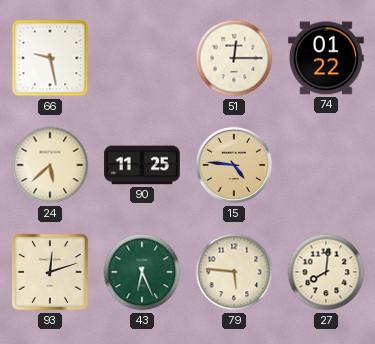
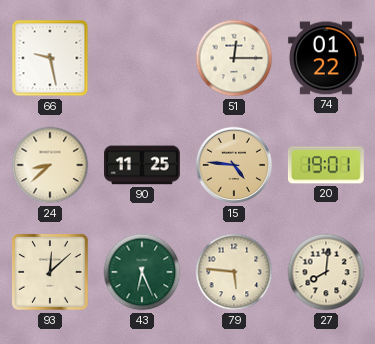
24: 5:38 -> 8:38 (50, 165)
20: none -> 19:01 (326, 165)
93: 12:12 -> 12:08 (50, 272)
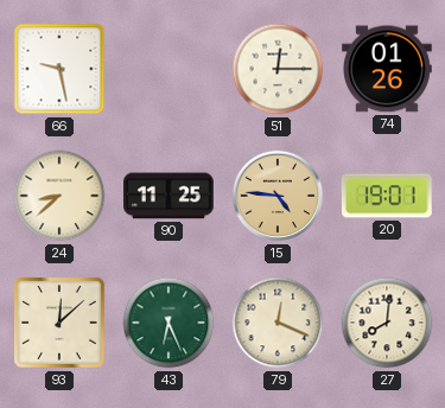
74: 01:22 -> 01:26 (388, 69)
79: 5:46 -> 12:19 (278, 323)
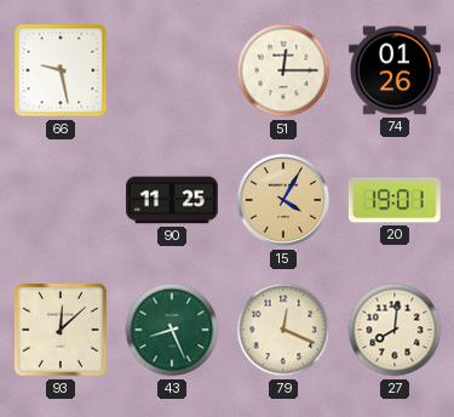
24: 8:38 -> none (59, 196)
15: 4:46 -> 4:05 (283, 200)
43: 6:26 -> 8:26 (172, 330)
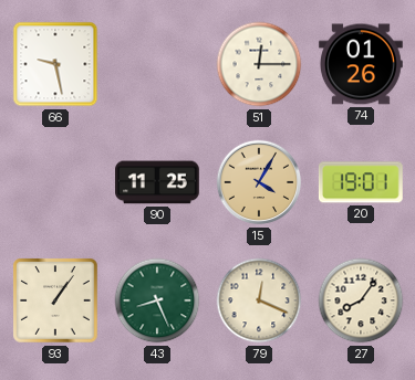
93: 12:08 -> 1:06 (55, 300)
27: 8:01 -> 8:06 (361, 300)
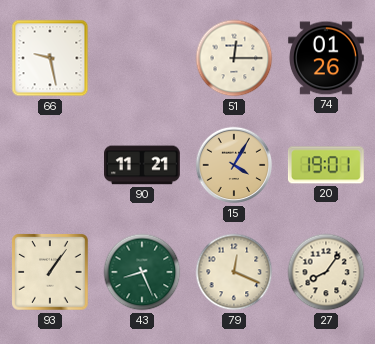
90: 11:25 -> 11:21 (143, 165)
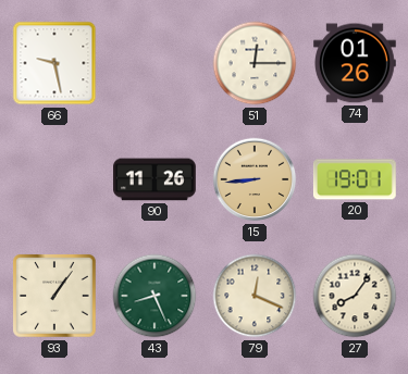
90: 11:21 -> 11:26 (156, 179)
15: 4:05 -> 8:44 (255, 179)
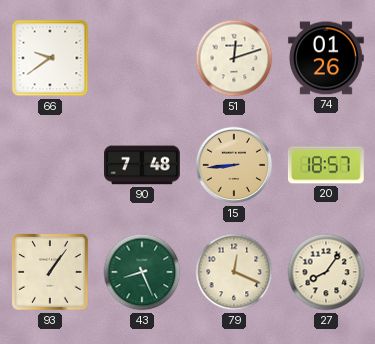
66: 9:28 -> 9:39 (50, 58)
51: 12:15 -> 12:12 (234, 58)
90: 11:26 -> 7:48 (143, 165)
20: 19:01 -> 18:57 (326, 165)
